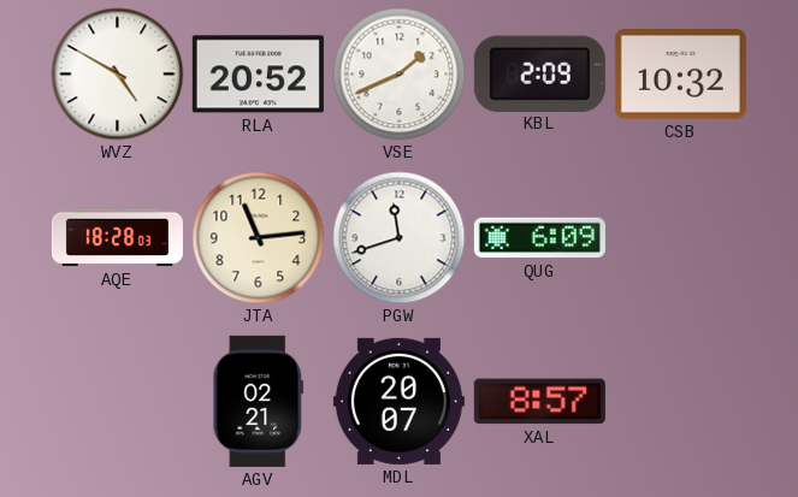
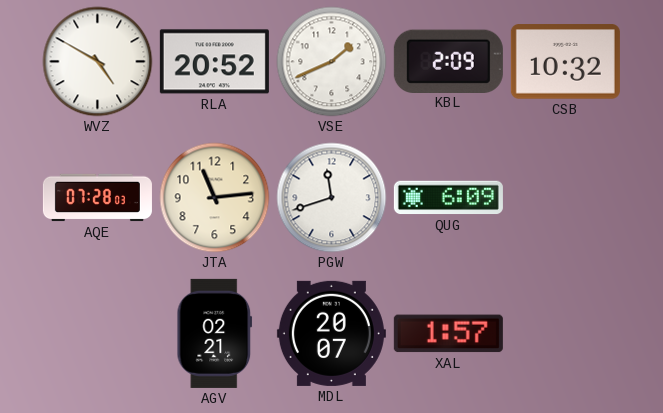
AQE: 18:28 -> 07:28 (97, 198)
XAL: 8:57 -> 1:57 (448, 334)
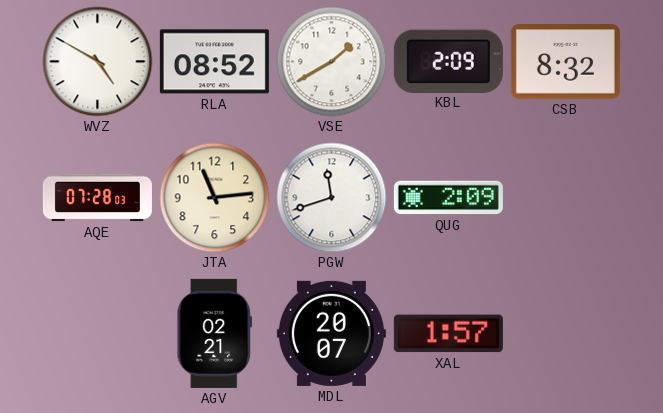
RLA: 20:52 -> 08:52 (214, 62)
VSE: 1:41 -> 1:40 (332, 62)
CSB: 10:32 -> 8:32 (565, 62)
QUG: 6:09 -> 2:09 (448, 198)
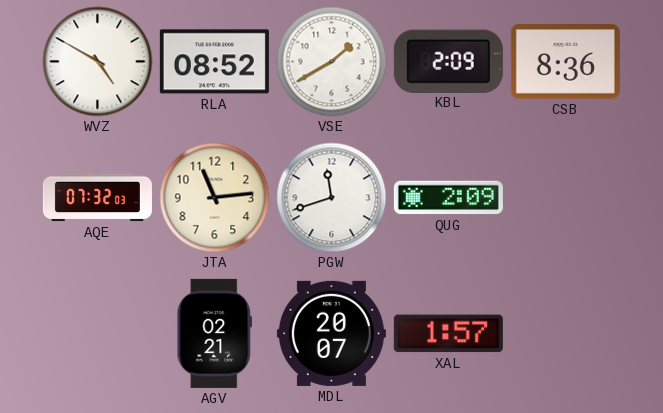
CSB: 8:32 -> 8:36 (565, 62)
AQE: 07:28 -> 07:32 (97, 198)
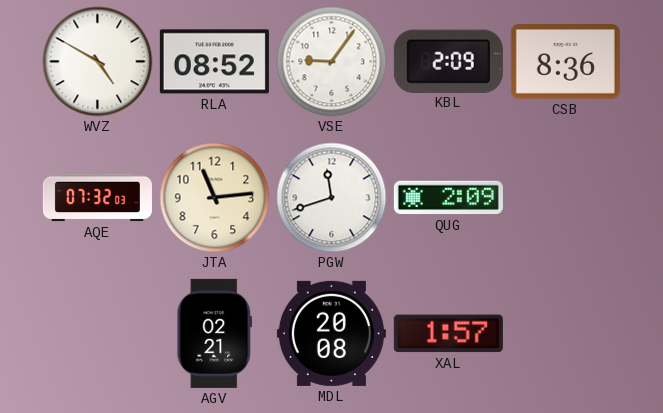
VSE: 1:40 -> 9:06 (332, 62)
MDL: 20:07 -> 20:08 (331, 333)
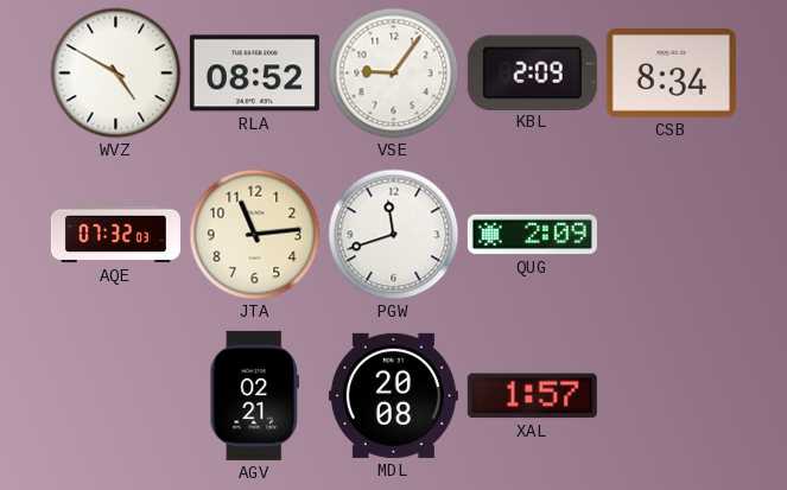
CSB: 8:36 -> 8:34 (671, 74)
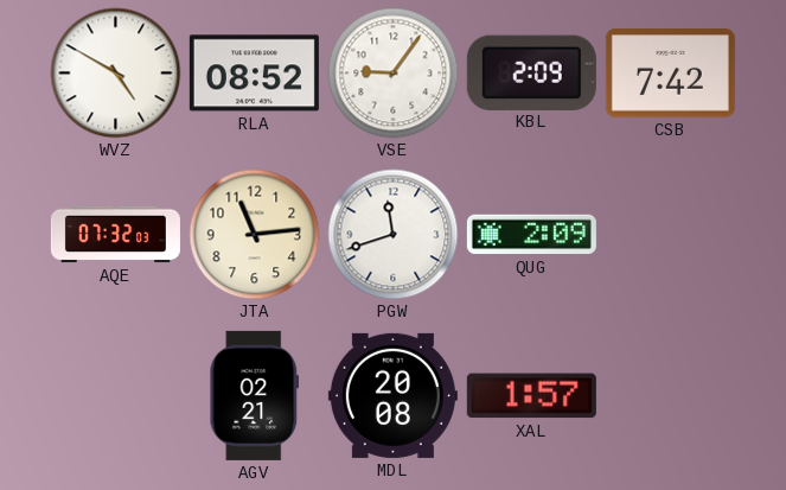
CSB: 8:34 -> 7:42 (670, 74)
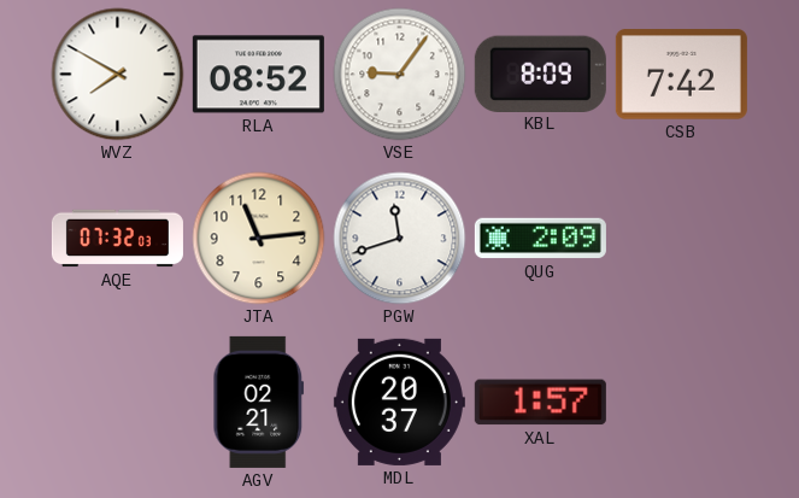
WVZ: 4:50 -> 7:50 (118, 75)
KBL: 2:09 -> 8:09 (540, 74)
MDL: 20:08 -> 20:37 (399, 402)
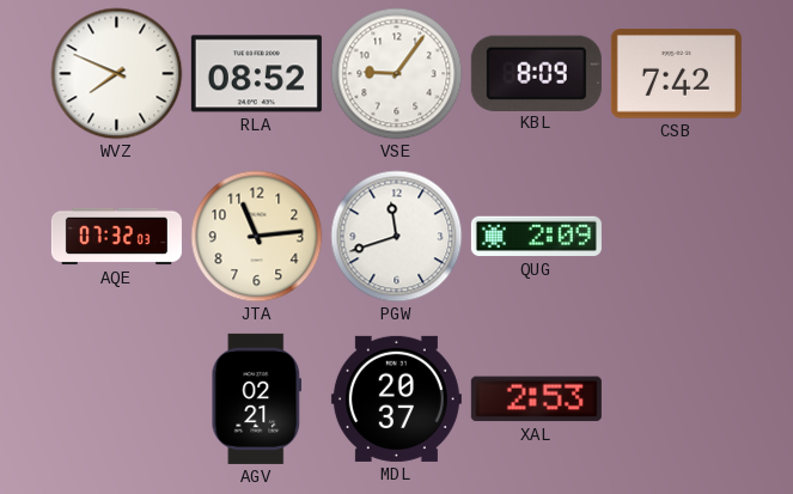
WVZ: 7:50 -> 7:49 (117, 74)
XAL: 1:57 -> 2:53 (536, 400)
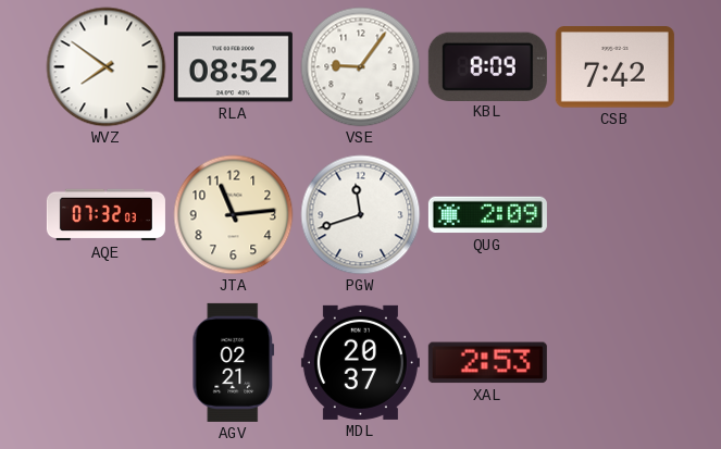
WVZ: 7:49 -> 7:51 (107, 67)
